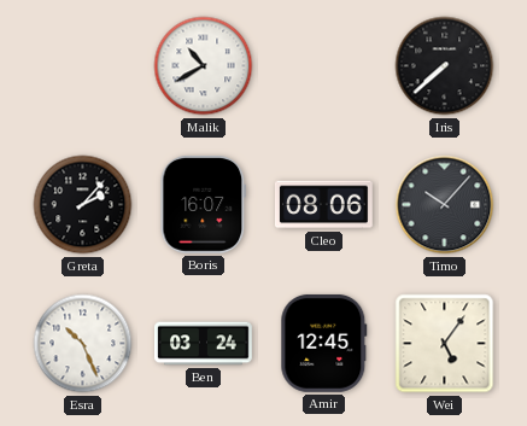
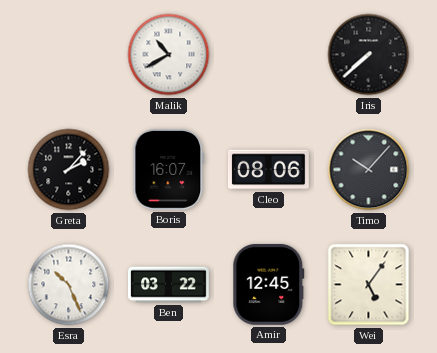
Ben: 03:24 -> 03:22 (169, 285)
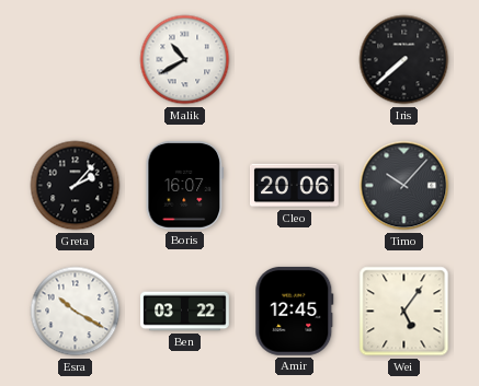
Cleo: 08:06 -> 20:06 (295, 186)
Esra: 10:26 -> 10:20 (76, 312)
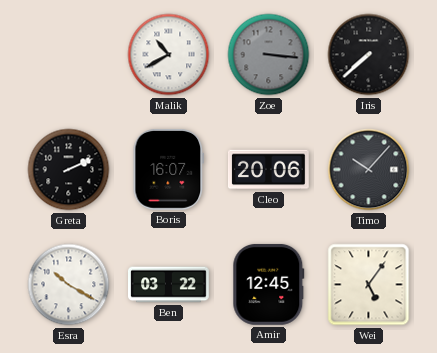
Zoe: none -> 3:16 (269, 55)
Greta: 2:07 -> 2:11 (69, 170)
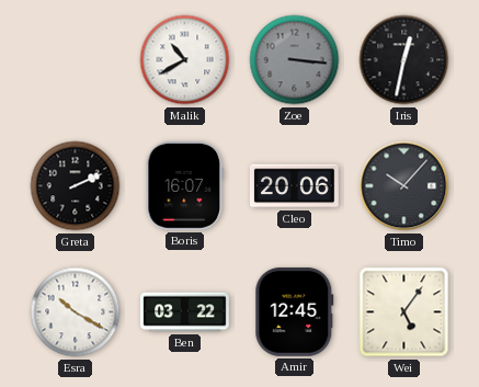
Iris: 7:38 -> 12:32 (404, 60)
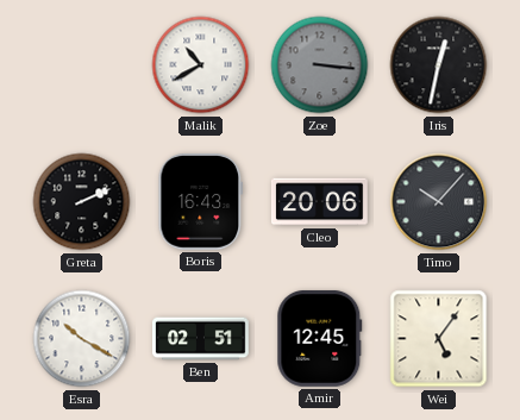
Boris: 16:07 -> 16:43 (201, 201)
Ben: 03:22 -> 02:51 (201, 339)
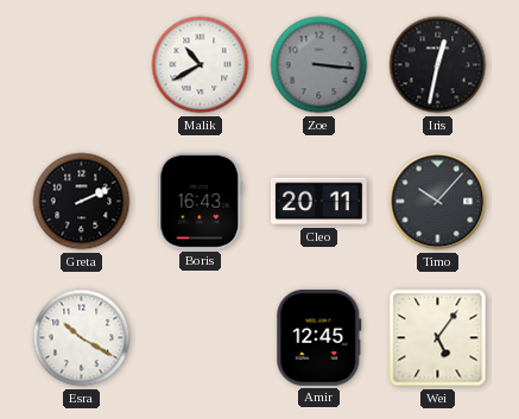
Cleo: 20:06 -> 20:11 (319, 202)
Ben: 02:51 -> none (201, 339)
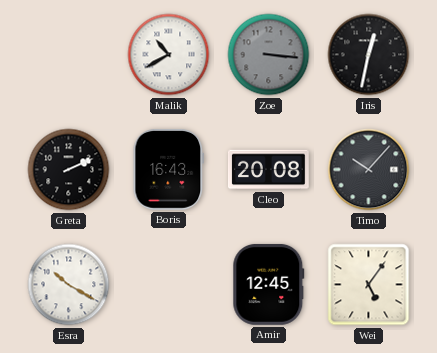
Cleo: 20:11 -> 20:08 (269, 170)
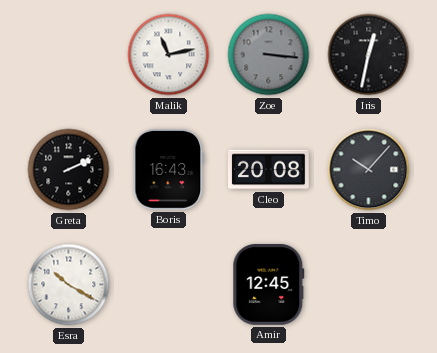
Malik: 10:40 -> 11:13 (169, 55)
Wei: 5:06 -> none (369, 285)
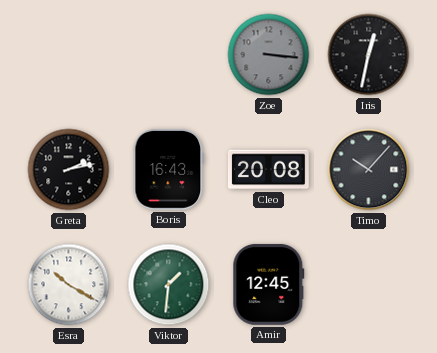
Malik: 11:13 -> none (169, 55)
Greta: 2:11 -> 2:13 (69, 170)
Viktor: none -> 1:31 (169, 285)
